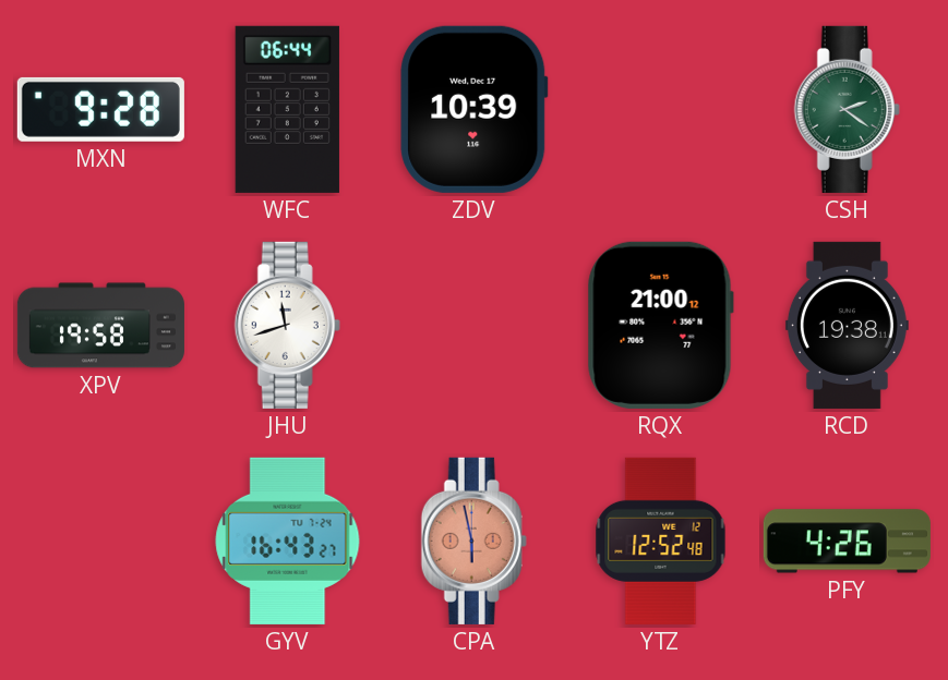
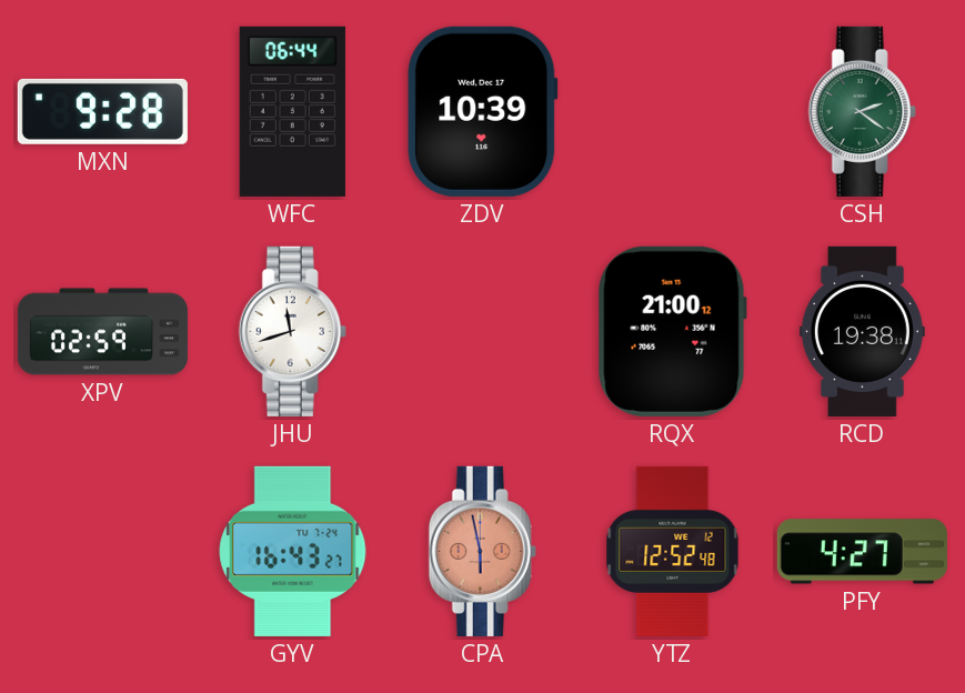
XPV: 19:58 -> 02:59 (102, 332)
PFY: 4:26 -> 4:27 (862, 552)
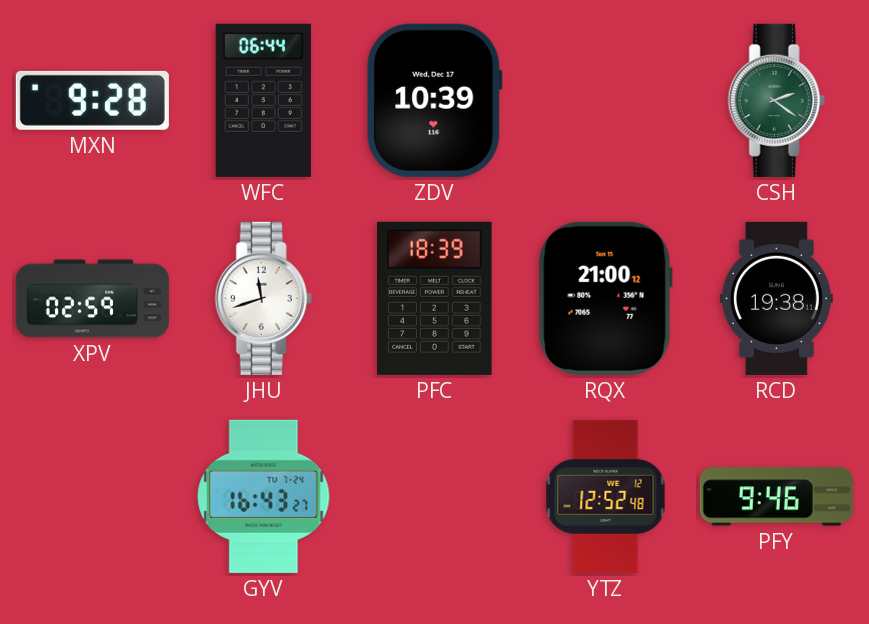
PFC: none -> 18:39 (435, 298)
CPA: 5:58 -> none (482, 551)
PFY: 4:27 -> 9:46 (776, 497)
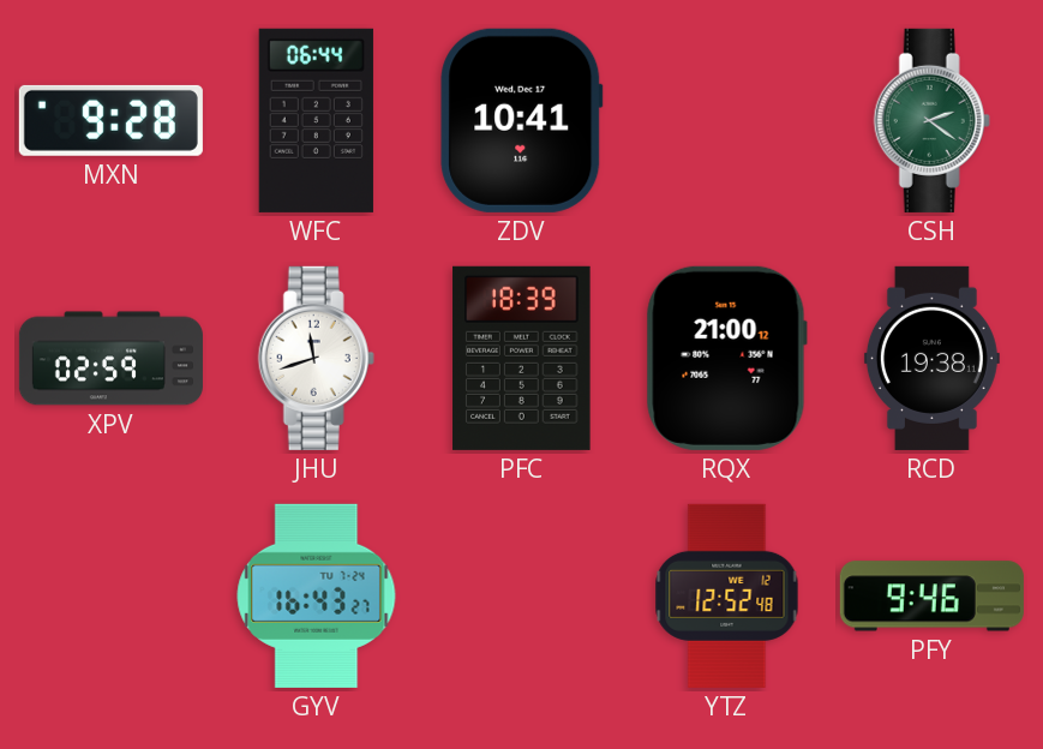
ZDV: 10:39 -> 10:41 (522, 120)
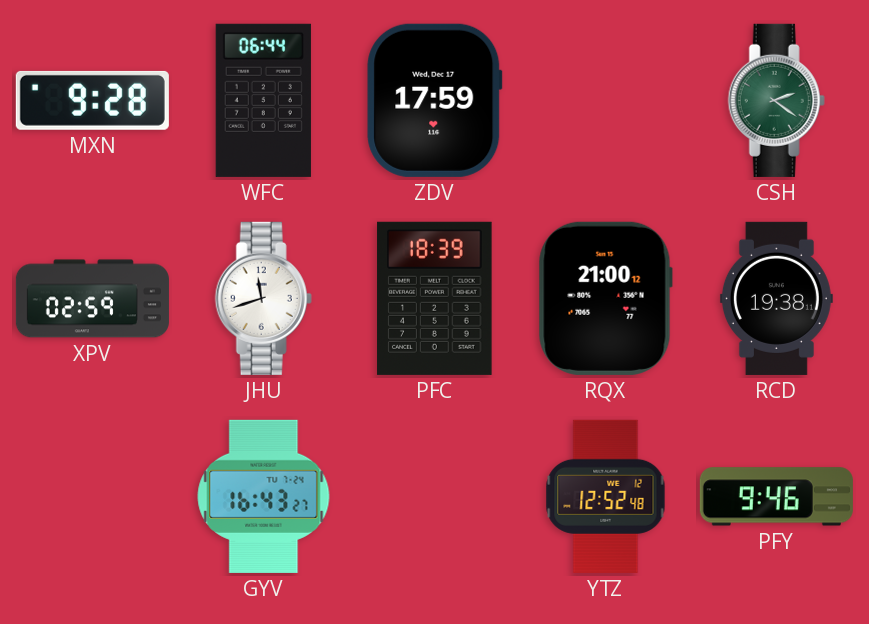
ZDV: 10:41 -> 17:59 (435, 100)
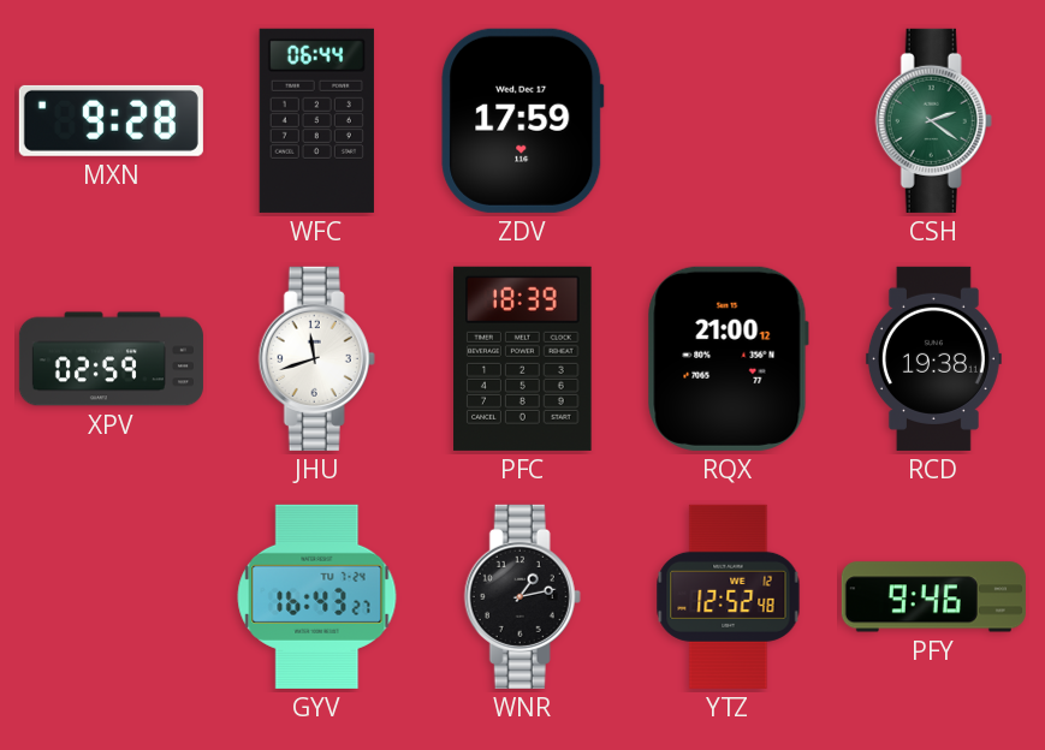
WNR: none -> 1:13 (522, 596)
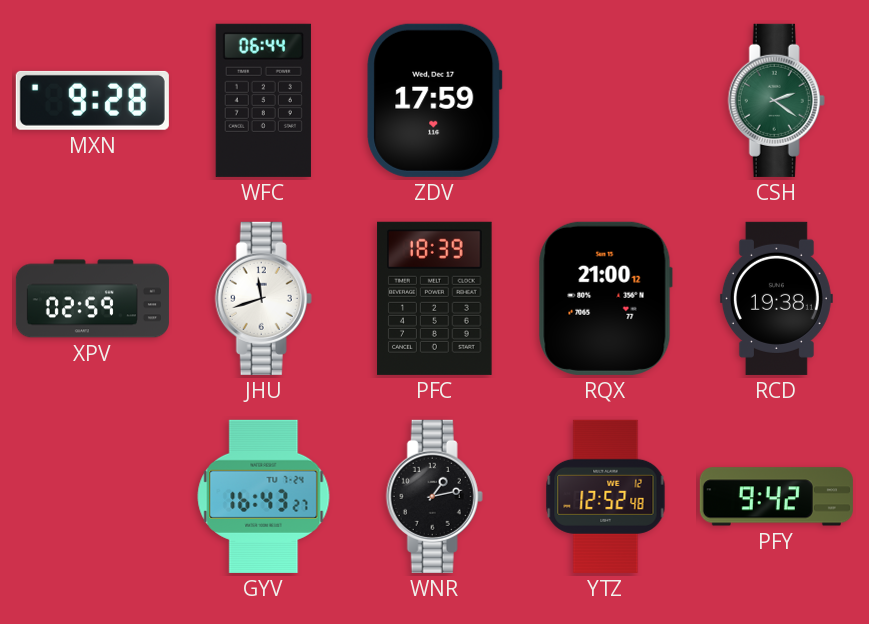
PFY: 9:46 -> 9:42 (776, 497)
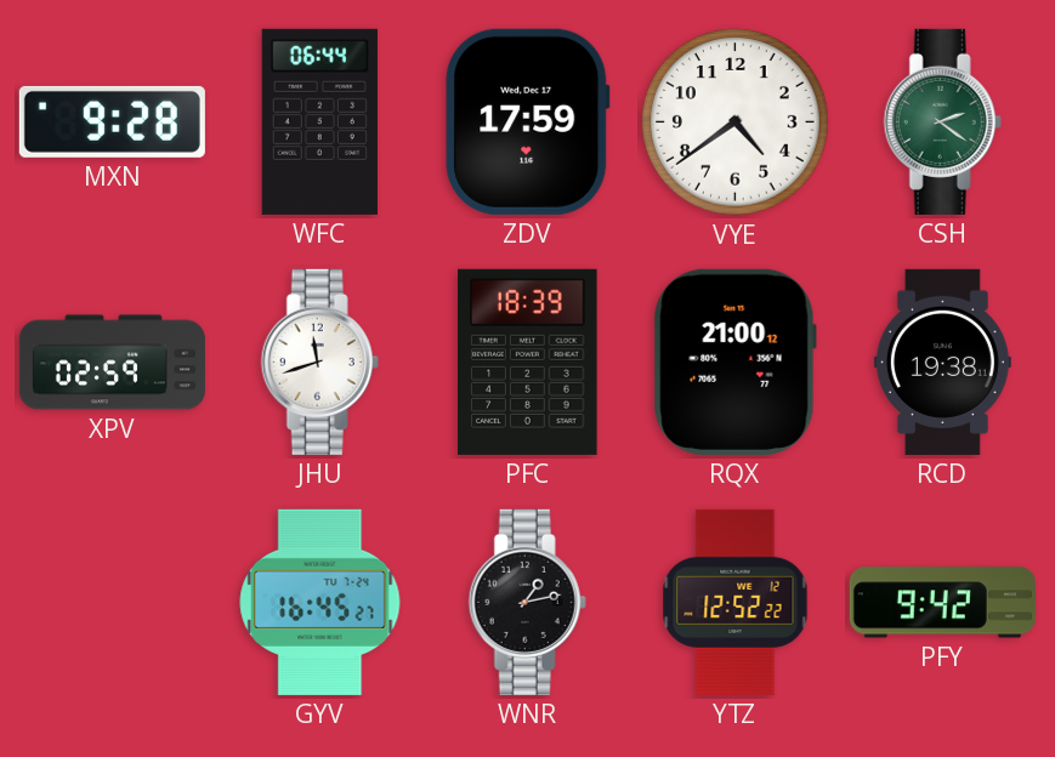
VYE: none -> 4:39 (736, 123)
GYV: 16:43 -> 16:45 (321, 602)
YTZ: 12:52:48 -> 12:52:22 (736, 602)
